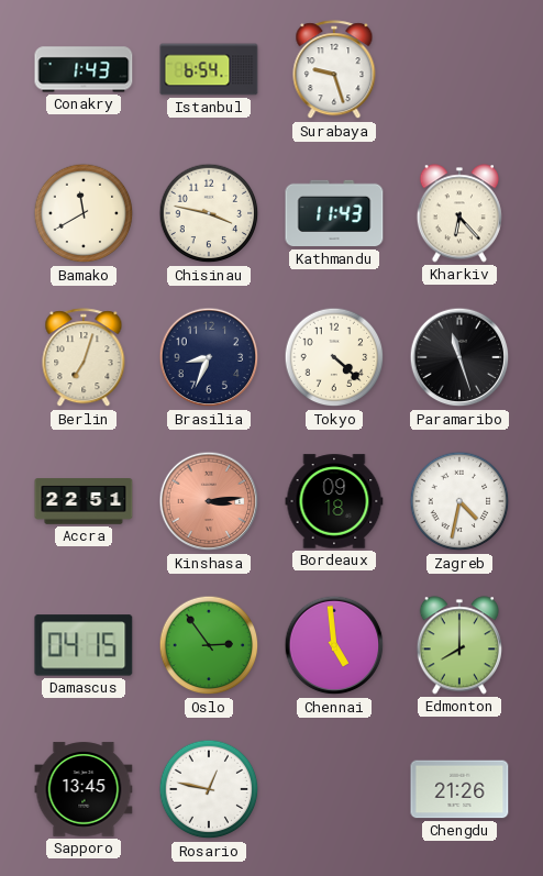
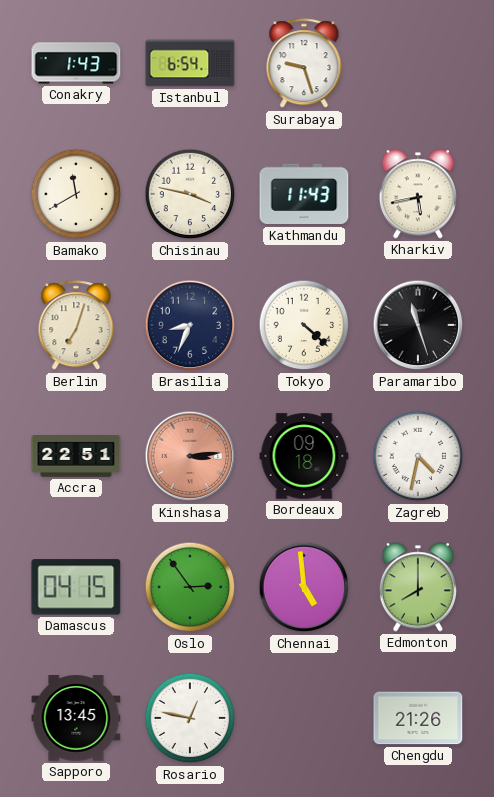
Kharkiv: 6:23 -> 5:43 (418, 194)
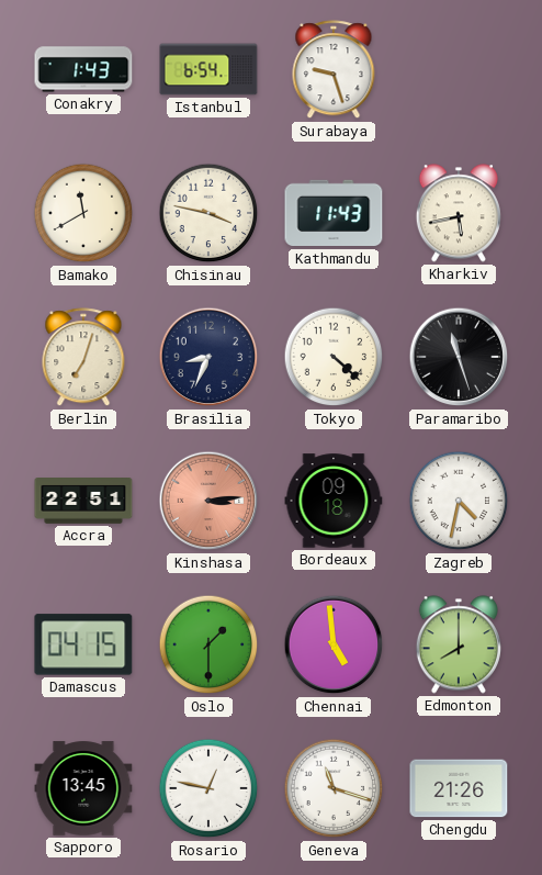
Oslo: 2:54 -> 1:30 (208, 644)
Geneva: none -> 11:18 (334, 788)
